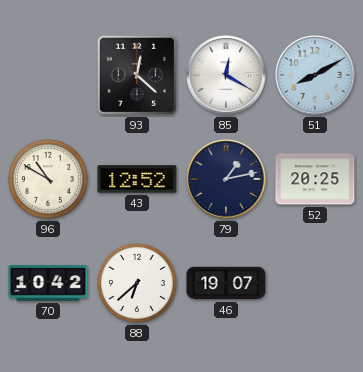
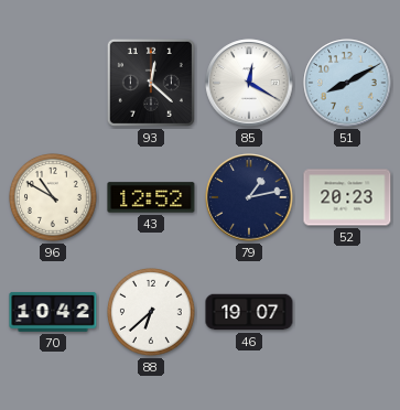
52: 20:25 -> 20:23 (347, 197)
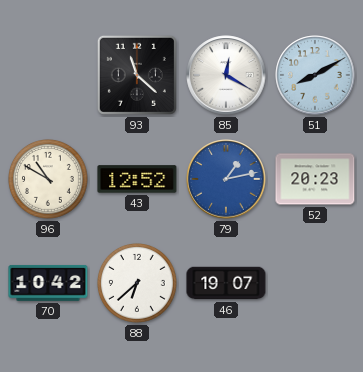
93: 12:22 -> 11:22 (137, 75)
79 dial: navy -> blue (226, 179)
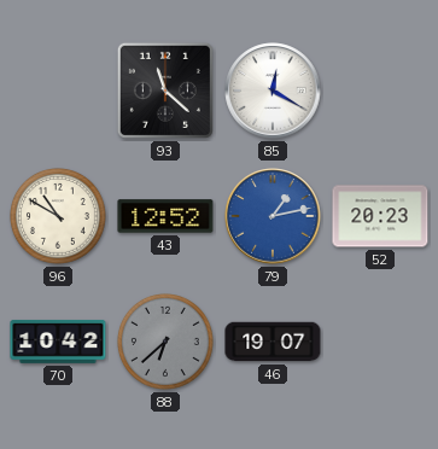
51: 8:10 -> none (315, 75)
88 dial: white -> grey (167, 343)
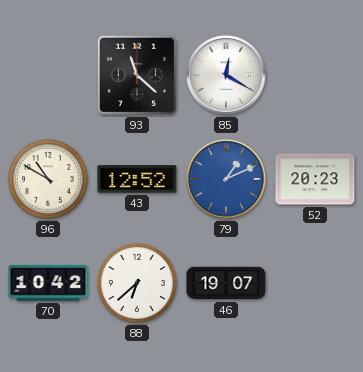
79: 1:13 -> 1:11 (226, 179)
88 dial: grey -> white (138, 284)
